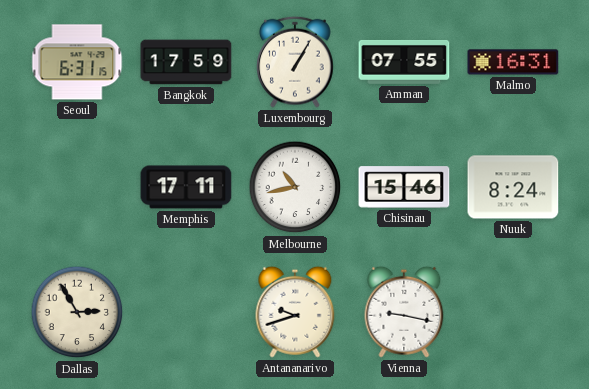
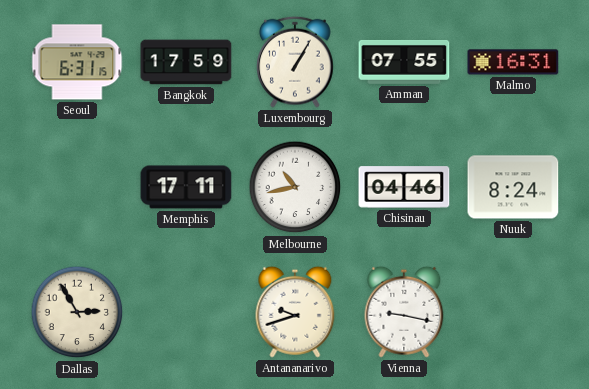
Chisinau: 15:46 -> 04:46 (404, 187)
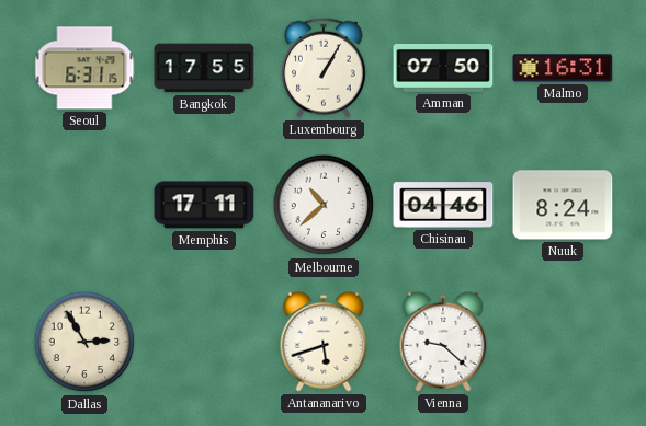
Bangkok: 17:59 -> 17:55 (204, 68)
Amman: 07:55 -> 07:50 (443, 68)
Melbourne: 10:43 -> 10:38 (324, 205)
Antananarivo: 9:42 -> 5:42 (324, 342)
Vienna: 9:17 -> 9:22 (443, 342)
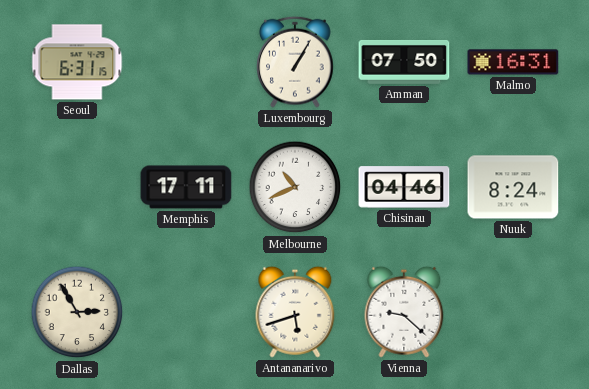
Bangkok: 17:55 -> none (204, 68)
Melbourne: 10:38 -> 10:41 (295, 187)
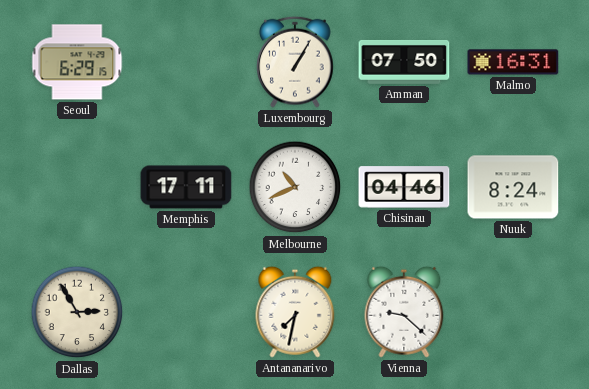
Seoul: 6:31 -> 6:29 (77, 62)
Antananarivo: 5:42 -> 7:32 (295, 312)
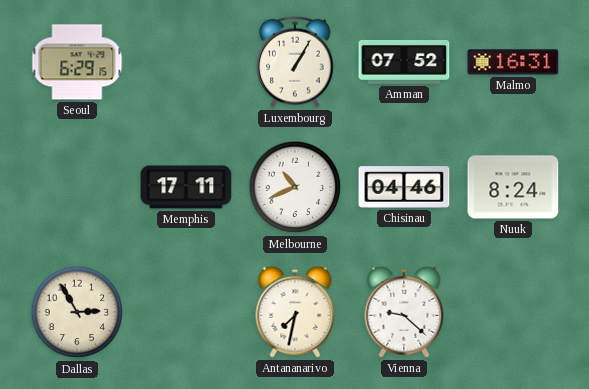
Amman: 07:50 -> 07:52 (404, 62)
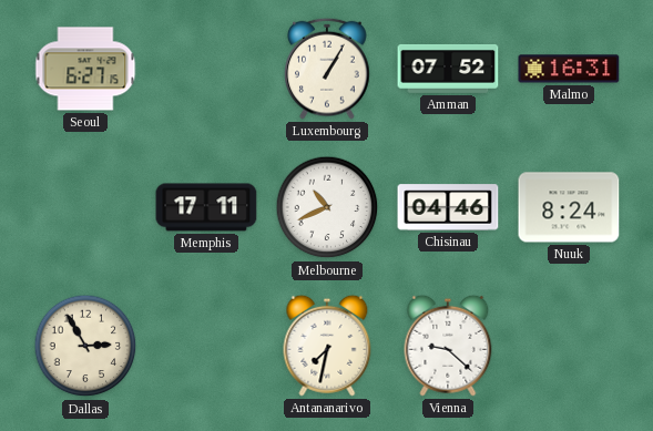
Seoul: 6:29 -> 6:27 (85, 69)
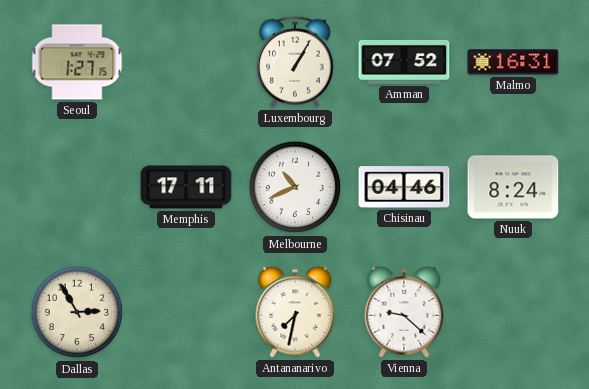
Seoul: 6:27 -> 1:27 (77, 62)
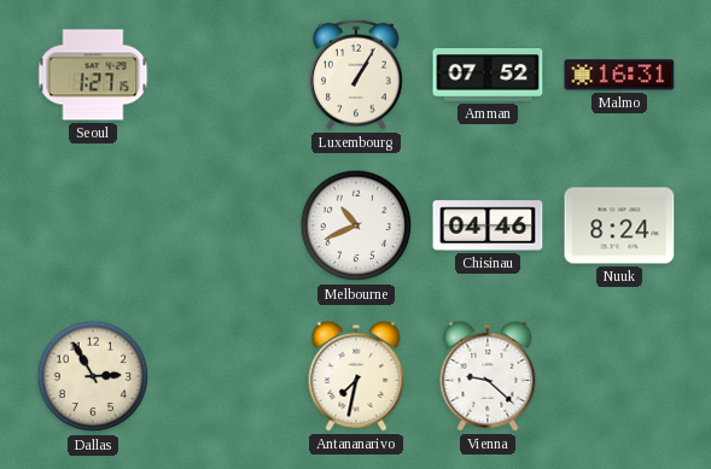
Memphis: 17:11 -> none (186, 187)
